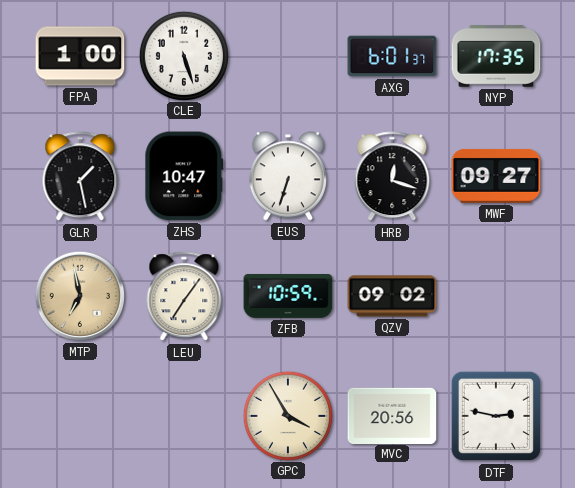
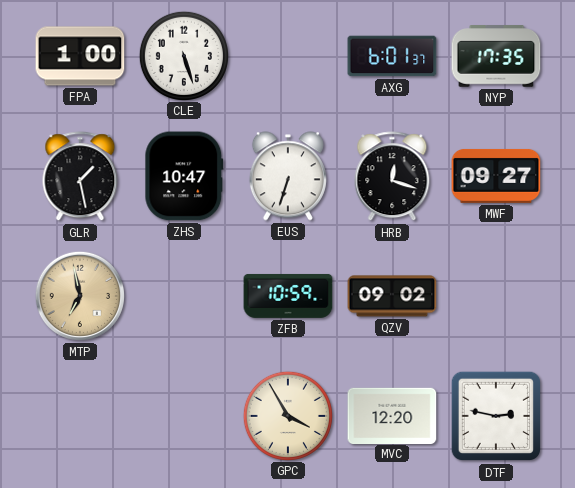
LEU: 7:06 -> none (184, 297)
MVC: 20:56 -> 12:20 (392, 415)
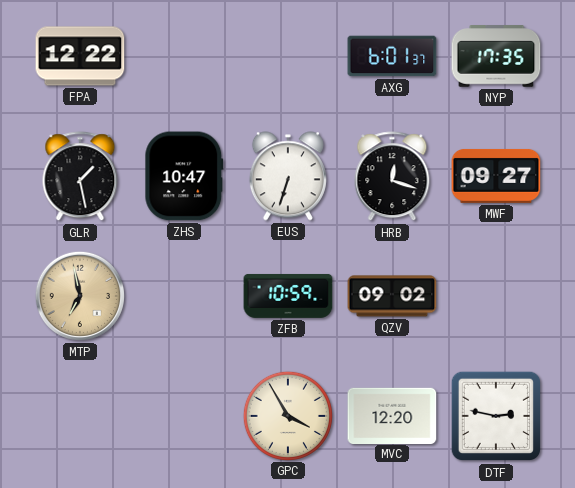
FPA: 1:00 -> 12:22 (80, 56)
CLE: 5:27 -> none (183, 55)
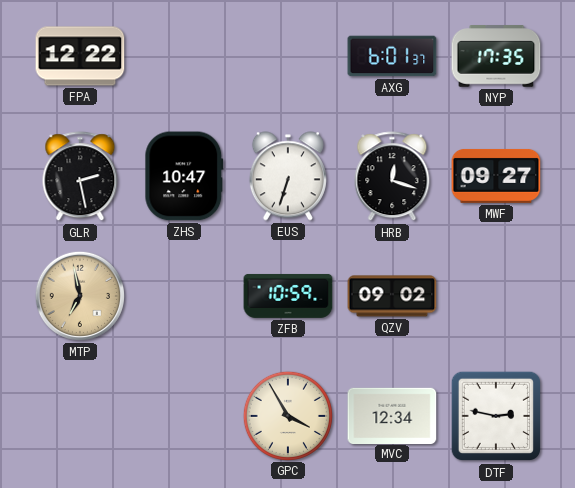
GLR: 1:28 -> 2:28 (80, 177)
MVC: 12:20 -> 12:34 (392, 415)
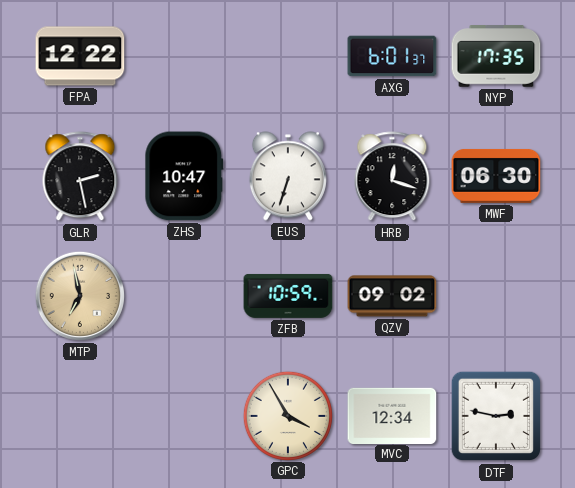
MWF: 09:27 -> 06:30 (496, 176)
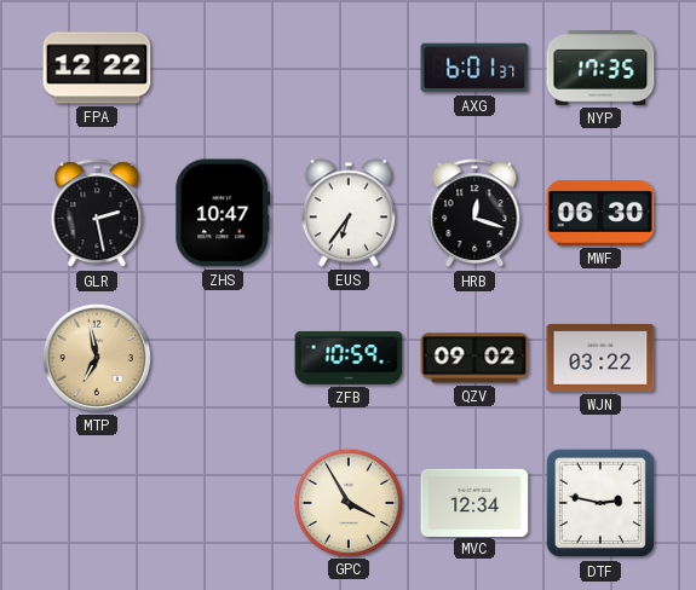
EUS: 6:33 -> 6:36 (349, 213)
WJN: none -> 03:22 (600, 359)
